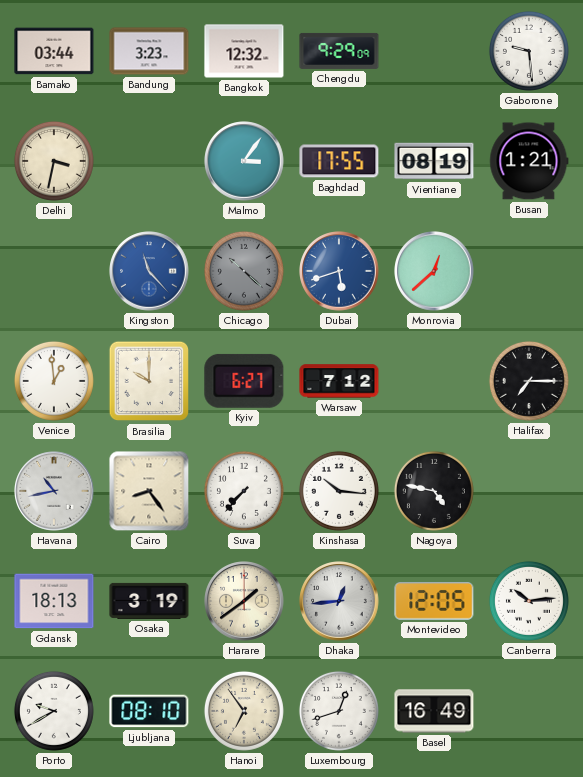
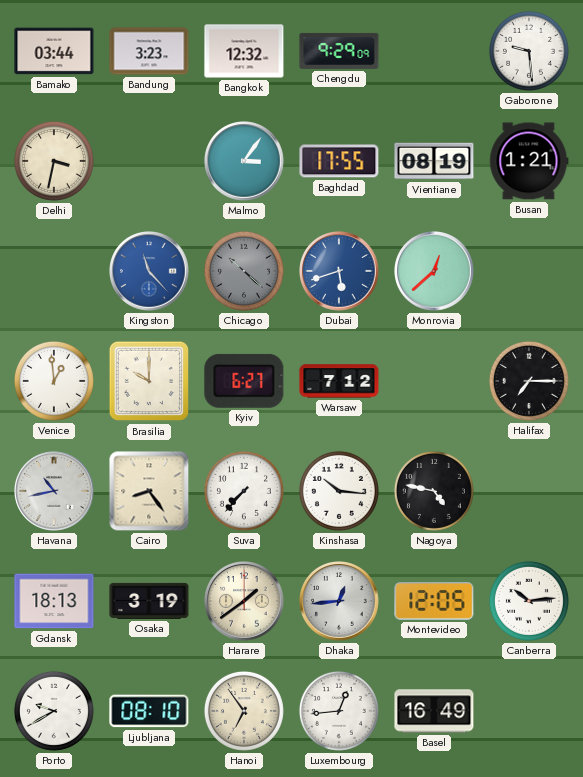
Luxembourg: 12:42 -> 12:44 (339, 711)
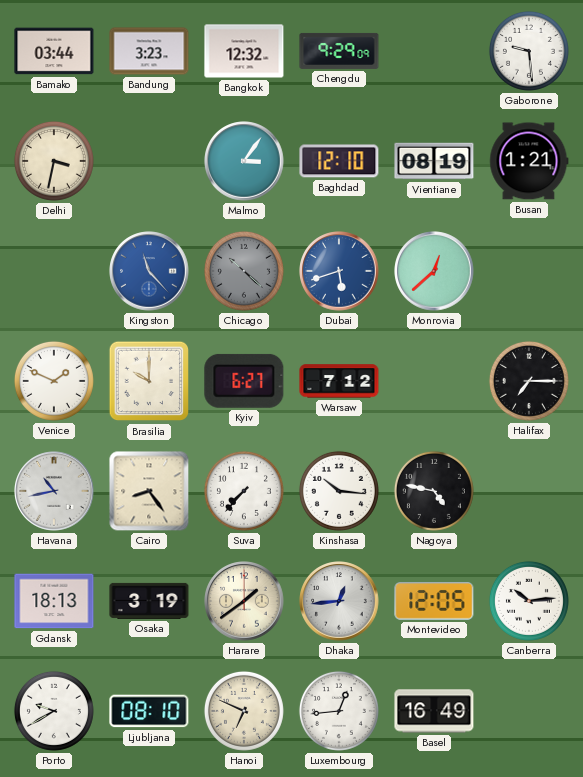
Baghdad: 17:55 -> 12:10 (339, 161)
Venice: 12:59 -> 1:49 (54, 381)
Hanoi: 6:54 -> 6:49 (244, 711)
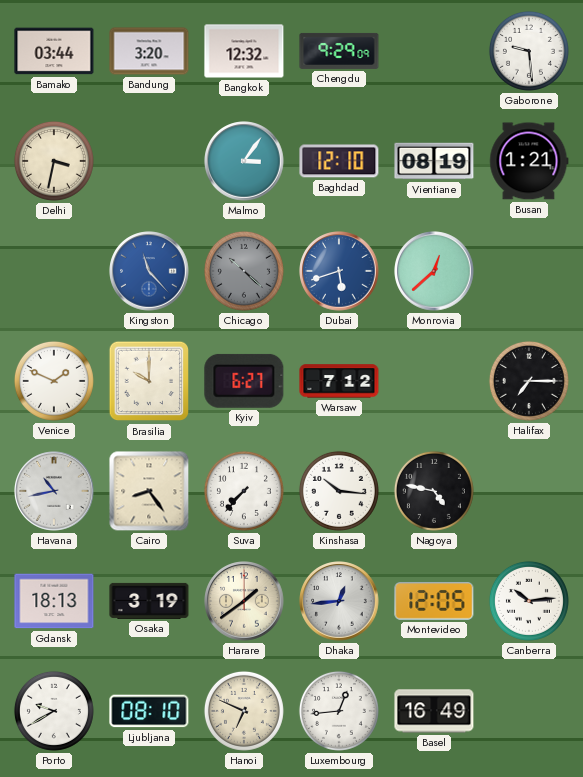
Bandung: 3:23 -> 3:20 (149, 51)
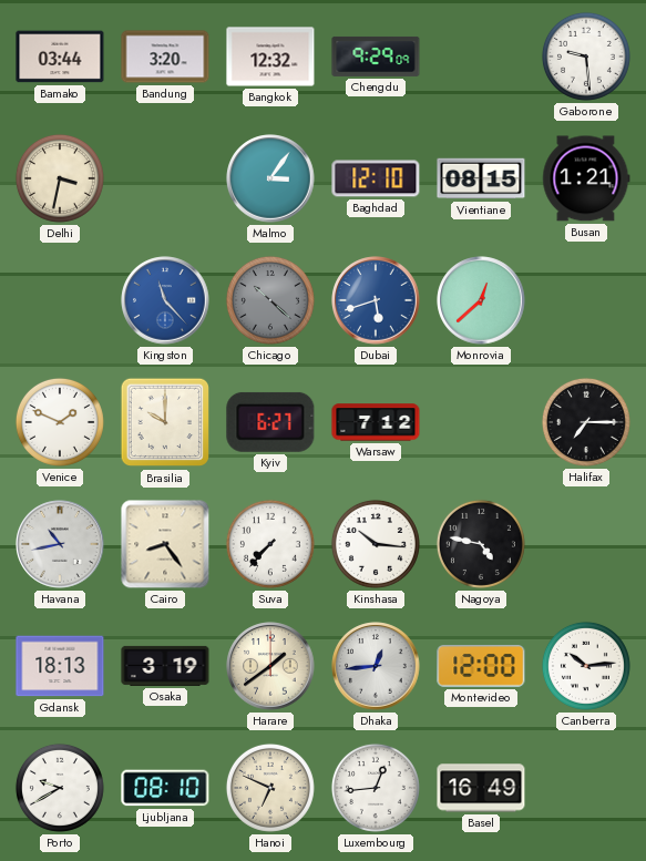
Vientiane: 08:19 -> 08:15 (481, 178)
Montevideo: 12:05 -> 12:00 (481, 666)
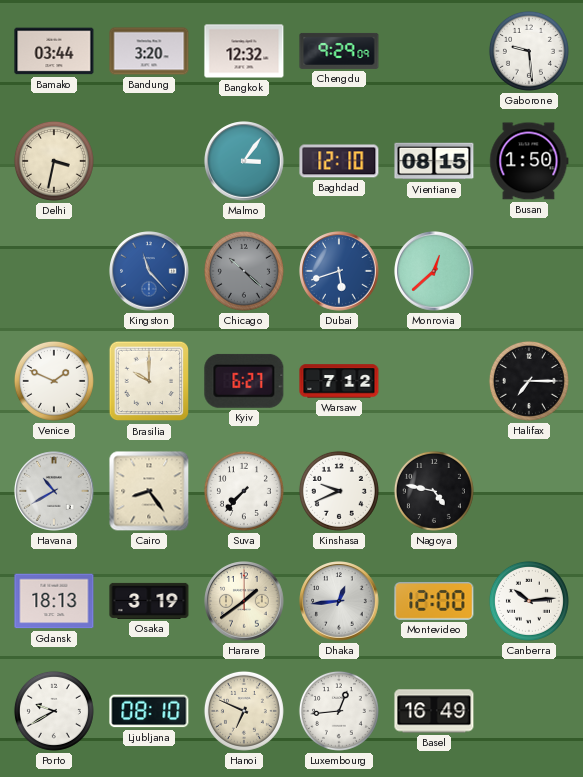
Busan: 1:21 -> 1:50 (529, 161)
Havana: 10:43 -> 10:40 (54, 491)
Kinshasa: 10:16 -> 9:41 (339, 491)
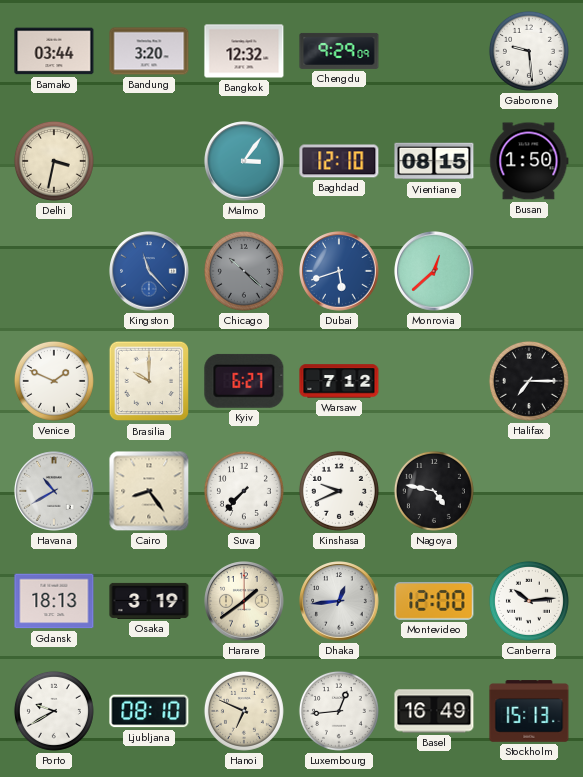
Stockholm: none -> 15:13 (529, 711)
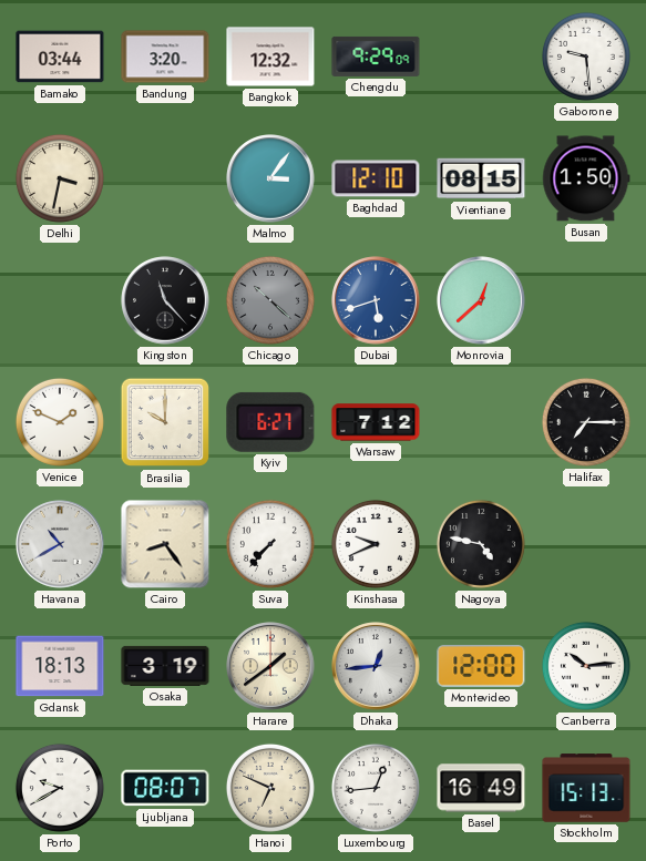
Kingston dial: blue -> black (165, 300)
Ljubljana: 08:10 -> 08:07 (165, 788)
